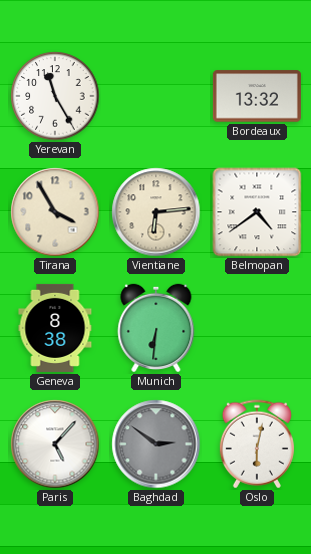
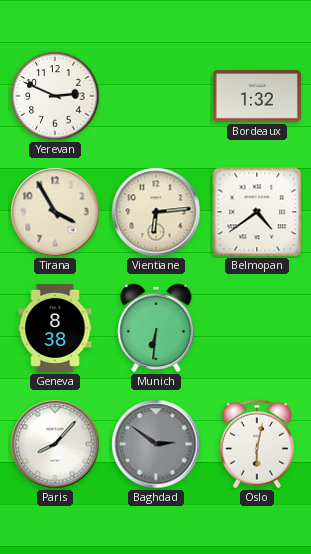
Yerevan: 11:25 -> 2:49 (55, 96)
Bordeaux: 13:32 -> 1:32 (257, 96)
Paris: 5:07 -> 8:07 (55, 444)
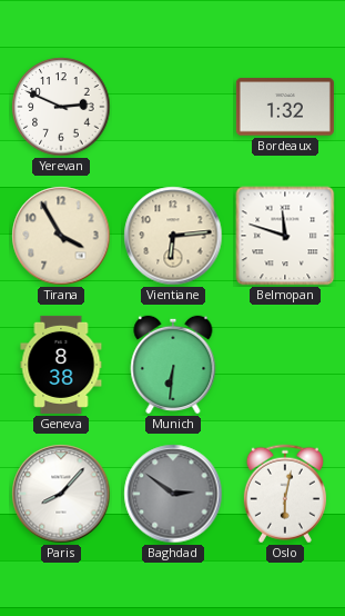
Belmopan: 4:39 -> 11:48 (285, 236)
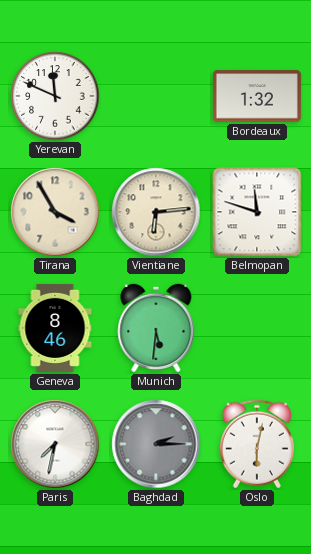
Yerevan: 2:49 -> 11:49 (55, 96)
Geneva: 8:38 -> 8:46 (55, 328)
Munich: 6:31 -> 5:31 (156, 328)
Paris: 8:07 -> 7:32 (55, 444)
Baghdad: 2:51 -> 2:15 (156, 444)
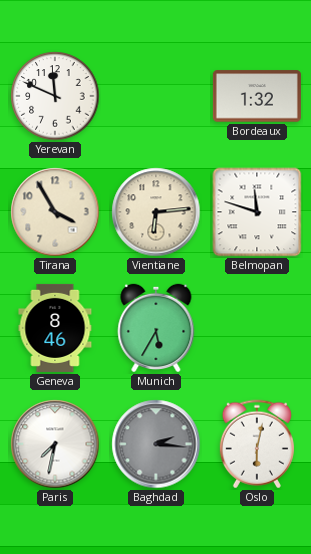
Munich: 5:31 -> 5:35 (156, 328)
Baghdad: 2:15 -> 2:16 (156, 444)
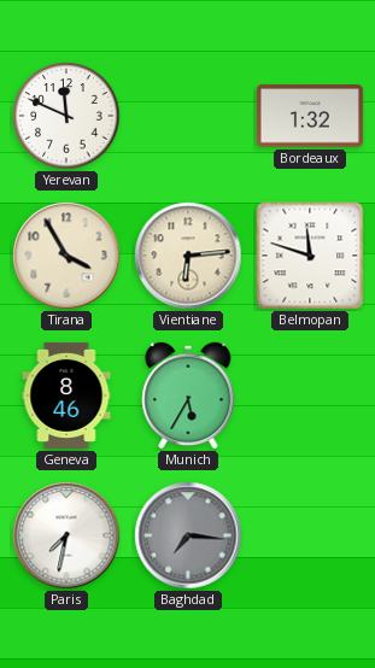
Baghdad: 2:16 -> 7:16 (188, 535)
Oslo: 6:02 -> none (257, 444)
